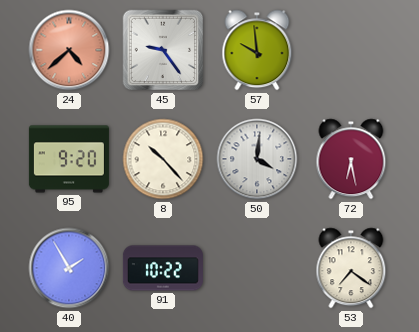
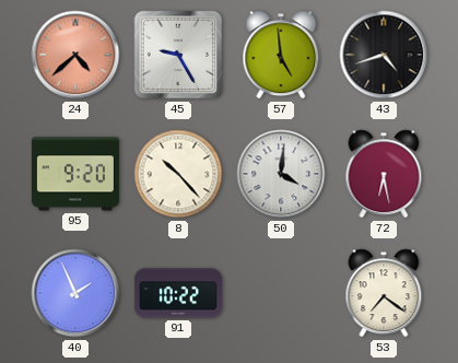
45: 9:24 -> 9:25 (178, 55)
57: 9:59 -> 4:59 (281, 55)
43: none -> 4:42 (384, 55)
40: 1:55 -> 1:56 (75, 293)
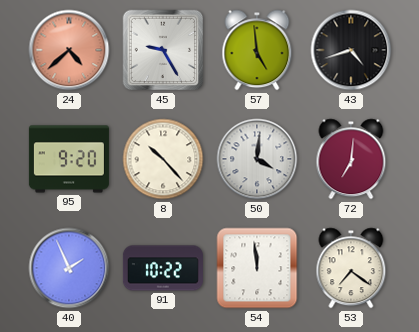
72: 6:28 -> 7:01 (351, 159)
54: none -> 11:59 (257, 268)
